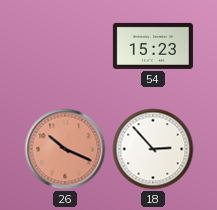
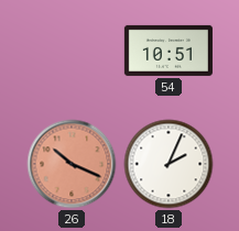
54: 15:23 -> 10:51 (169, 51)
18: 2:53 -> 2:04 (169, 164)
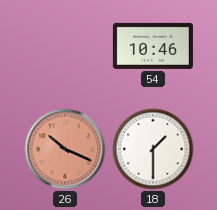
54: 10:51 -> 10:46 (153, 46)
18: 2:04 -> 1:30 (153, 149)
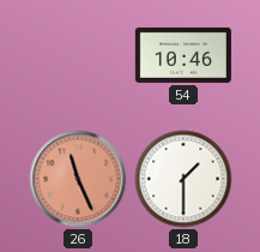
26: 10:19 -> 11:26 (78, 179)
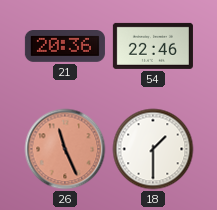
21: none -> 20:36 (65, 47)
54: 10:46 -> 22:46 (153, 46)
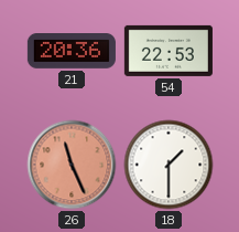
54: 22:46 -> 22:53 (169, 51)
